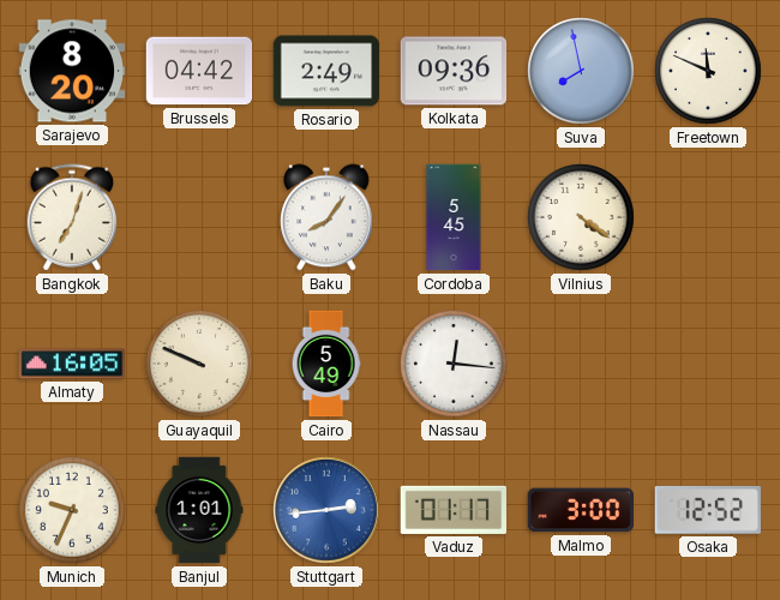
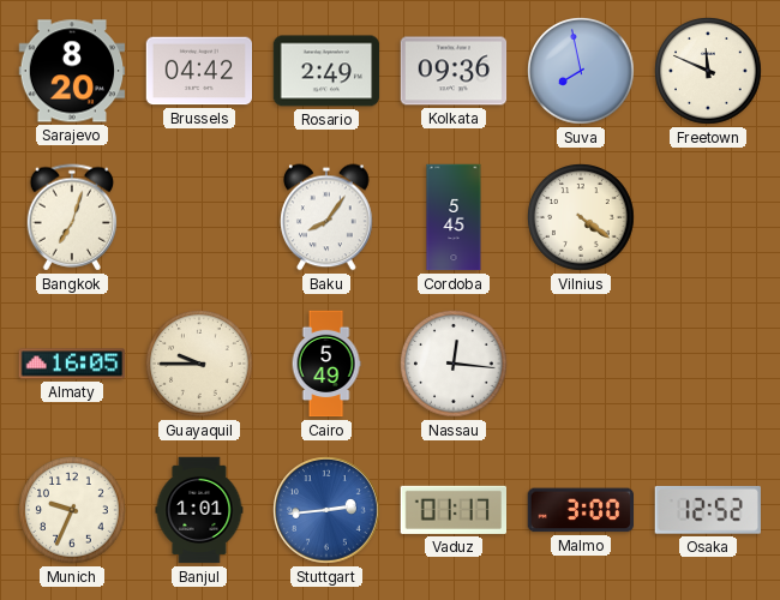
Guayaquil: 9:49 -> 9:45 (199, 364)
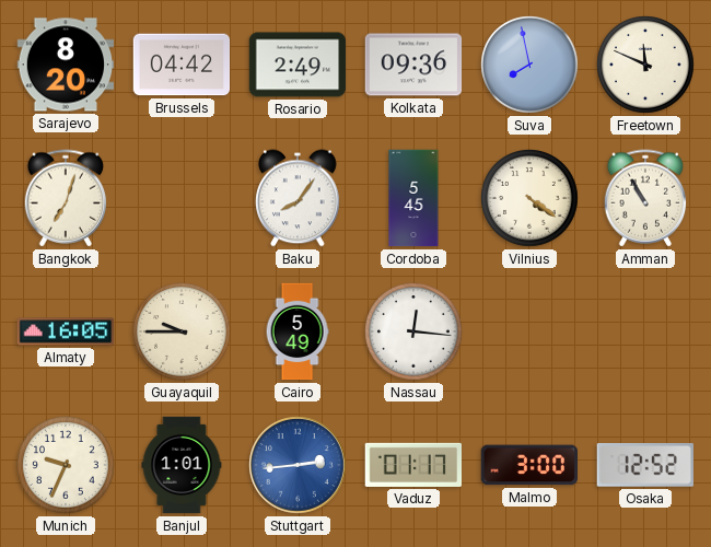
Amman: none -> 10:55 (645, 198)
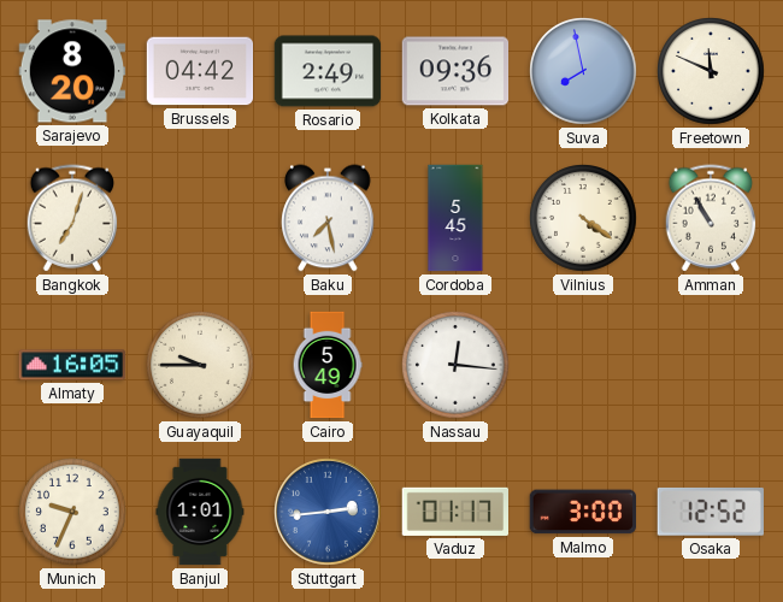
Baku: 8:06 -> 7:28 (328, 218)
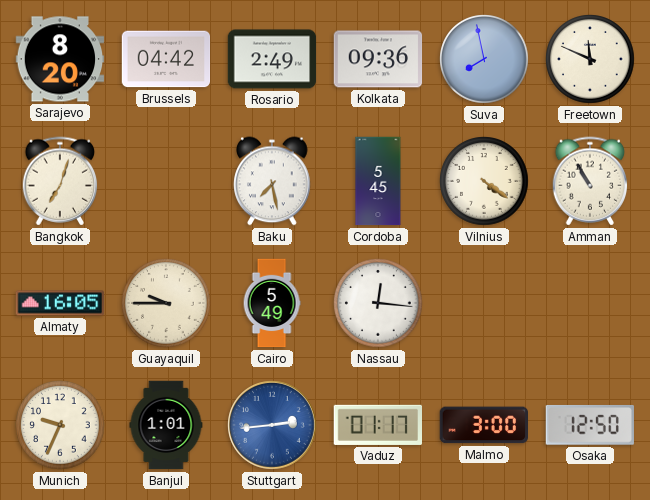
Osaka: 12:52 -> 12:50 (590, 425)
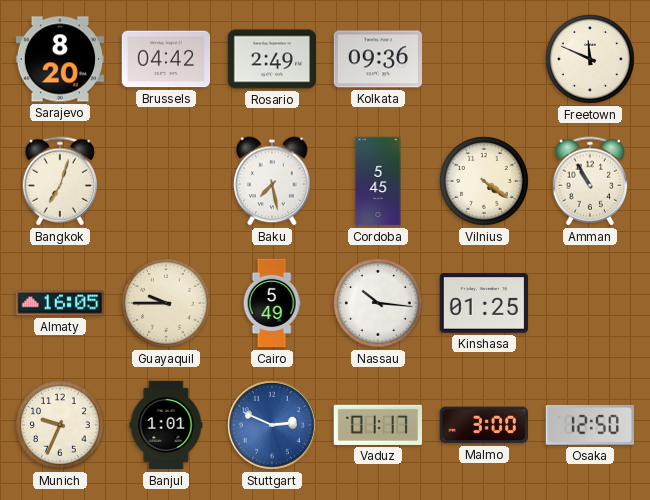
Suva: 7:58 -> none (484, 59)
Nassau: 12:16 -> 10:16 (378, 303)
Kinshasa: none -> 01:25 (484, 303)
Stuttgart: 2:44 -> 2:49 (272, 425)
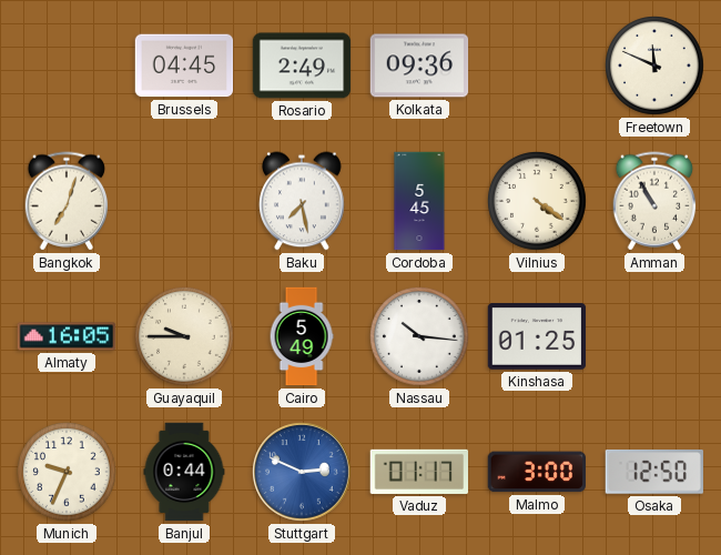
Sarajevo: 8:20 -> none (60, 59)
Brussels: 04:42 -> 04:45 (184, 65)
Banjul: 1:01 -> 0:44 (184, 472)
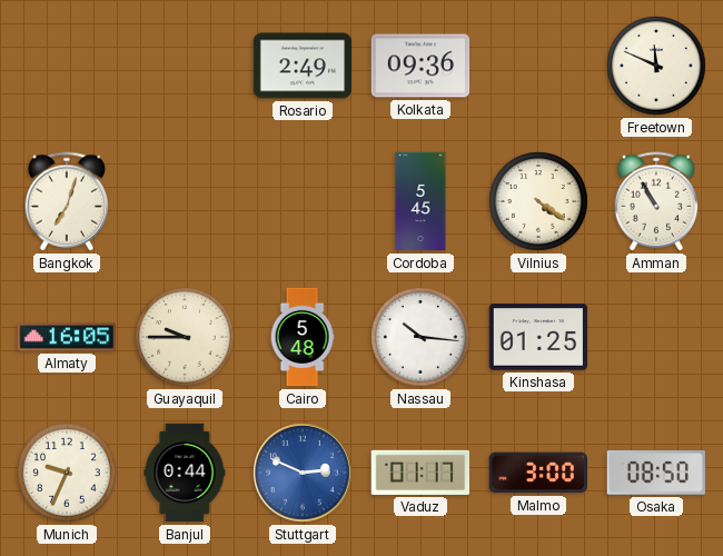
Brussels: 04:45 -> none (184, 65)
Baku: 7:28 -> none (302, 201)
Cairo: 5:49 -> 5:48 (303, 337)
Osaka: 12:50 -> 08:50 (656, 473)
